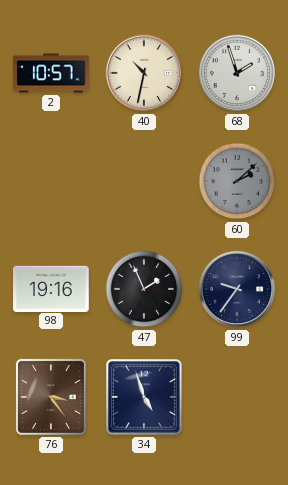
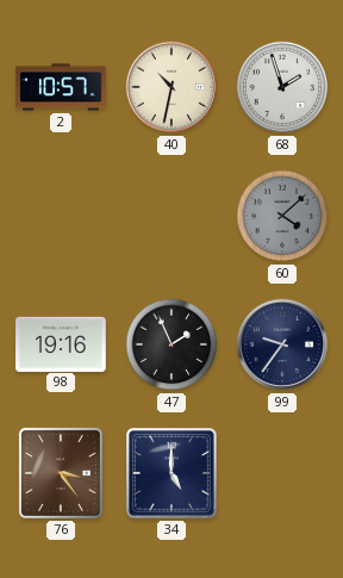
60: 2:08 -> 4:08 (282, 216)
34: 4:57 -> 5:00 (173, 474)
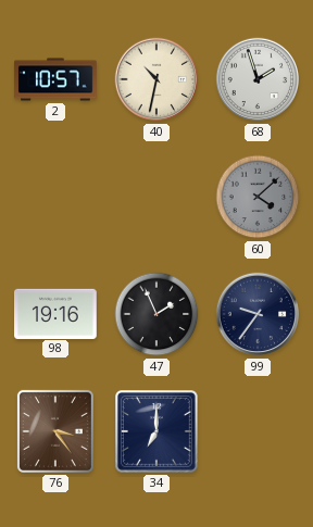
34: 5:00 -> 7:00 (158, 432)
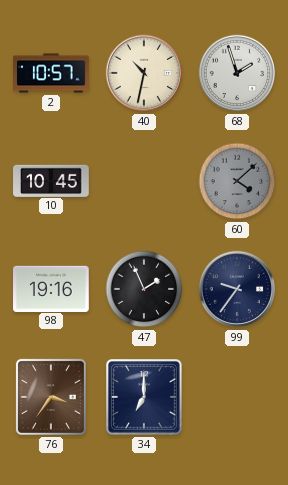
10: none -> 10:45 (51, 180)
76: 3:24 -> 3:36 (51, 397)
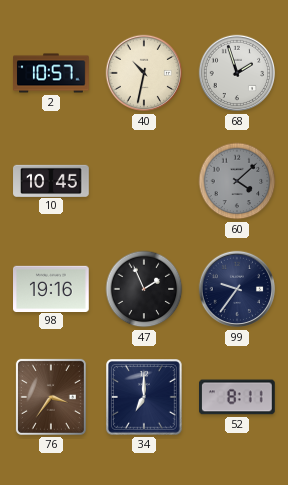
52: none -> 8:11 (238, 397)
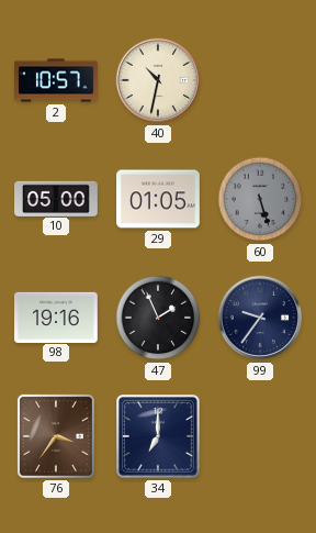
68: 1:57 -> none (237, 73)
10: 10:45 -> 05:00 (56, 198)
29: none -> 01:05 (158, 199)
60: 4:08 -> 5:27 (260, 199)
52: 8:11 -> none (238, 397)
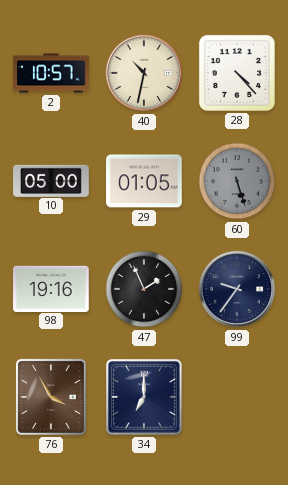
28: none -> 4:23 (237, 73)
76: 3:36 -> 3:55 (51, 397)
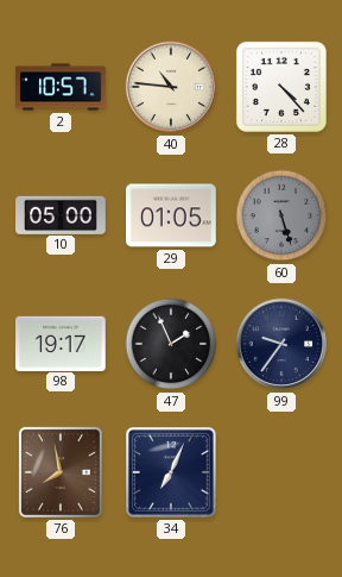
40: 10:32 -> 10:46 (171, 87)
98: 19:16 -> 19:17 (62, 343)
76: 3:55 -> 7:58 (61, 472)
34: 7:00 -> 7:04 (172, 473)
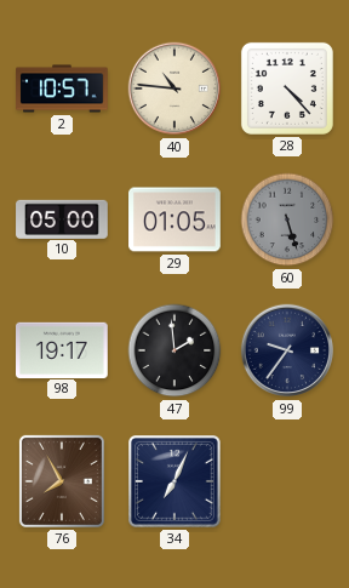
47: 1:56 -> 1:59 (174, 350)
76: 7:58 -> 7:55 (62, 481)
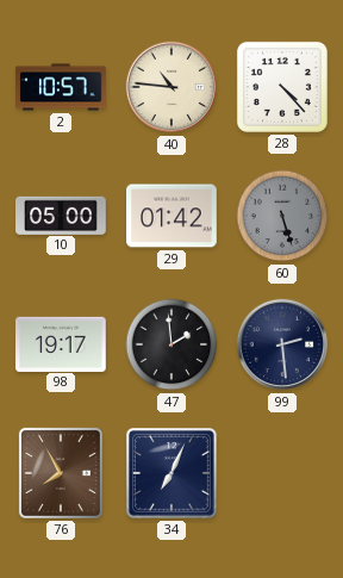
29: 01:05 -> 01:42 (171, 216)
99: 9:36 -> 2:29 (282, 344)
